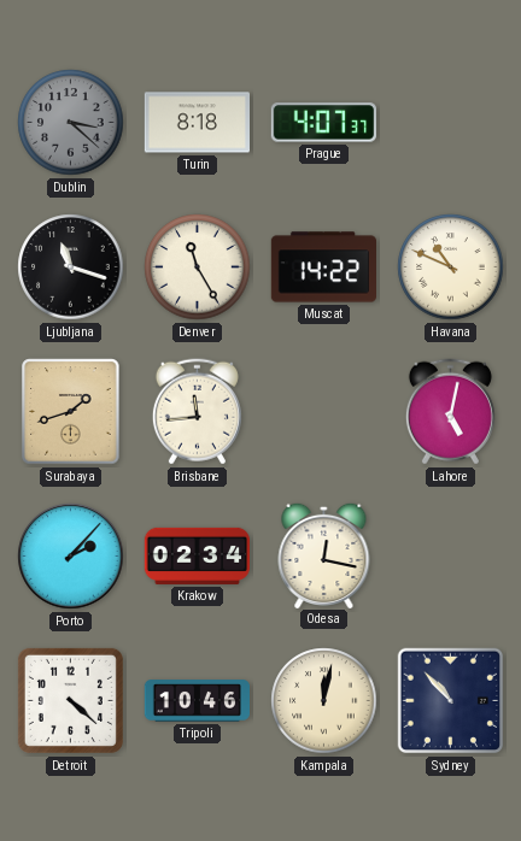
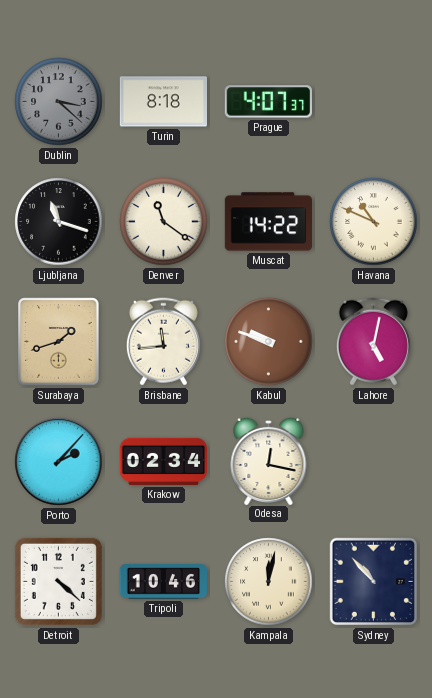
Denver: 11:25 -> 11:21 (164, 222)
Kabul: none -> 9:48 (269, 342)
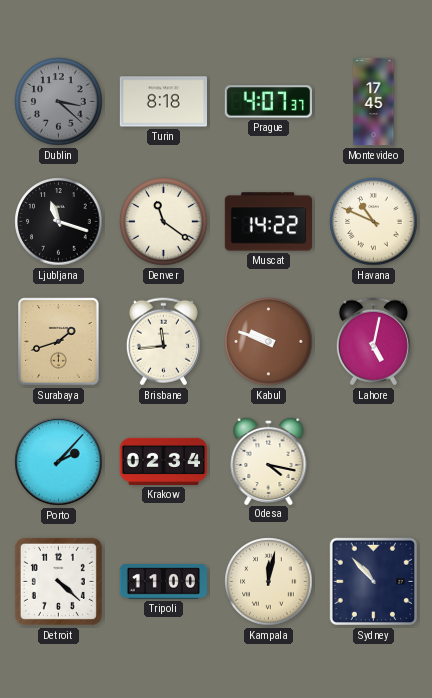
Montevideo: none -> 17:45 (374, 102)
Odesa: 12:17 -> 4:17 (269, 460)
Tripoli: 10:46 -> 11:00 (163, 582)
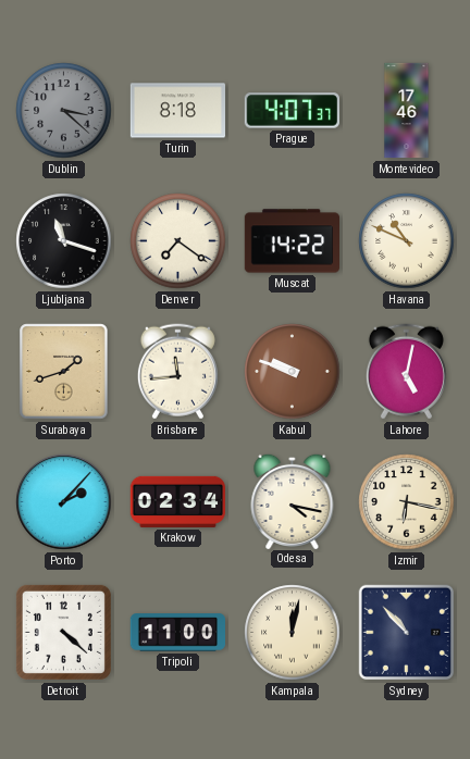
Montevideo: 17:45 -> 17:46 (407, 111)
Denver: 11:21 -> 7:21 (178, 241)
Izmir: none -> 6:17 (407, 502)
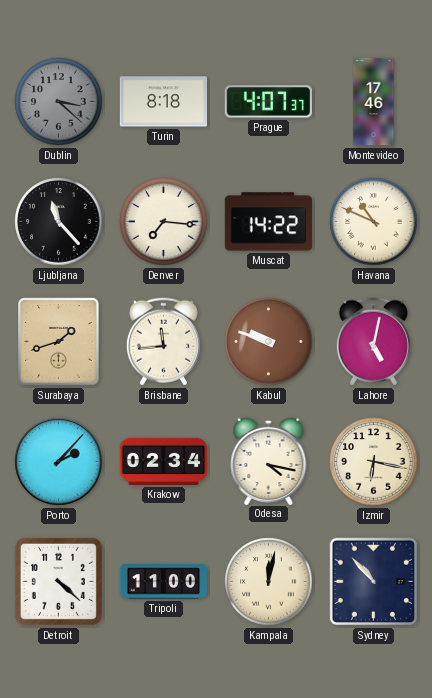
Ljubljana: 11:18 -> 11:23 (59, 222)
Denver: 7:21 -> 7:16 (164, 222)
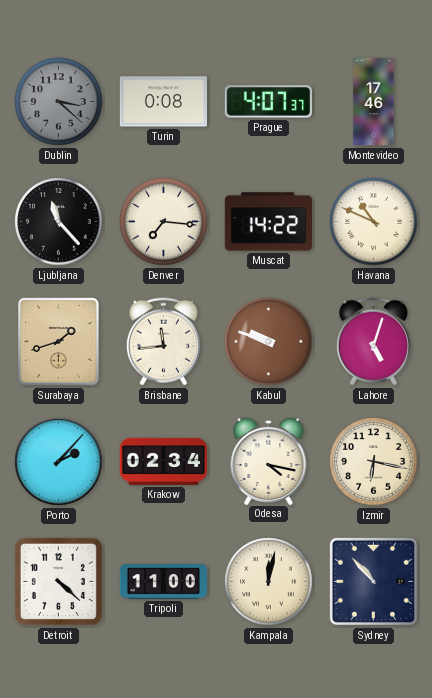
Turin: 8:18 -> 0:08 (163, 102)
Lahore: 5:02 -> 5:03 (373, 342)
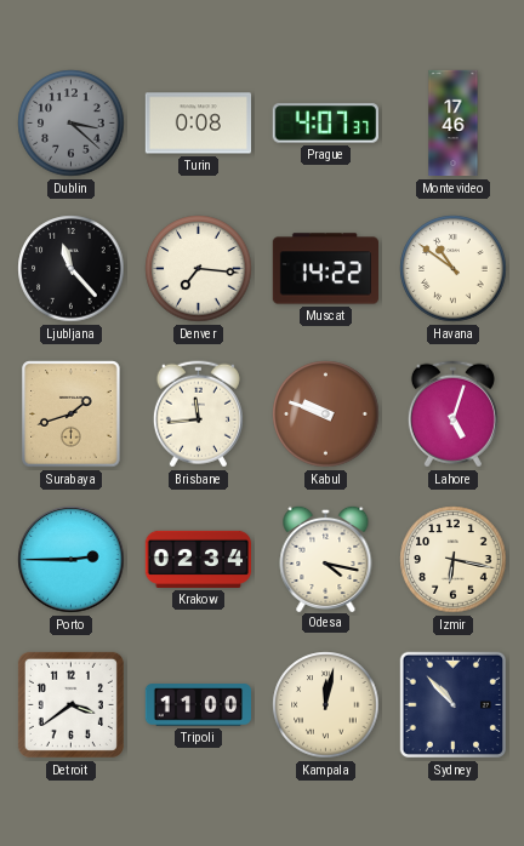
Havana: 10:49 -> 10:51 (454, 269)
Porto: 2:07 -> 2:45 (72, 560)
Detroit: 4:22 -> 3:39 (70, 704)
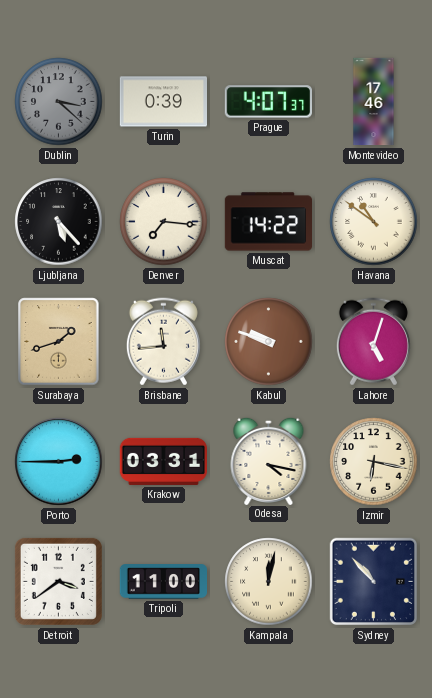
Turin: 0:08 -> 0:39 (163, 102)
Ljubljana: 11:23 -> 5:23 (59, 222)
Krakow: 02:34 -> 03:31 (163, 461)
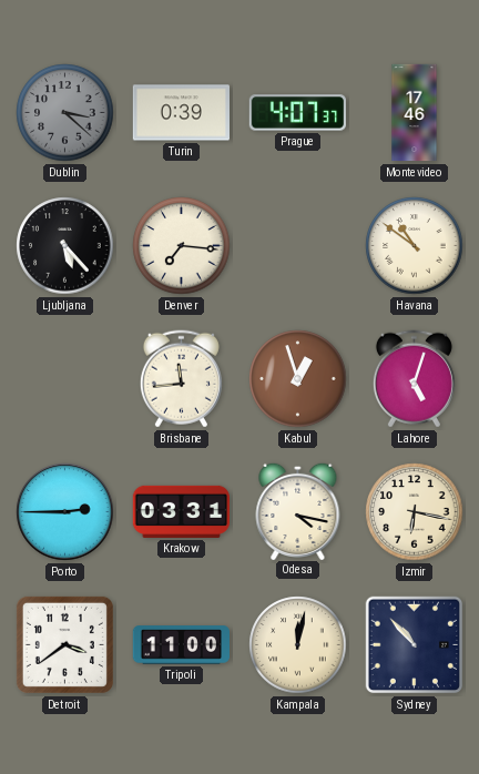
Muscat: 14:22 -> none (268, 222)
Surabaya: 1:42 -> none (59, 342)
Kabul: 9:48 -> 12:57 (298, 379)
